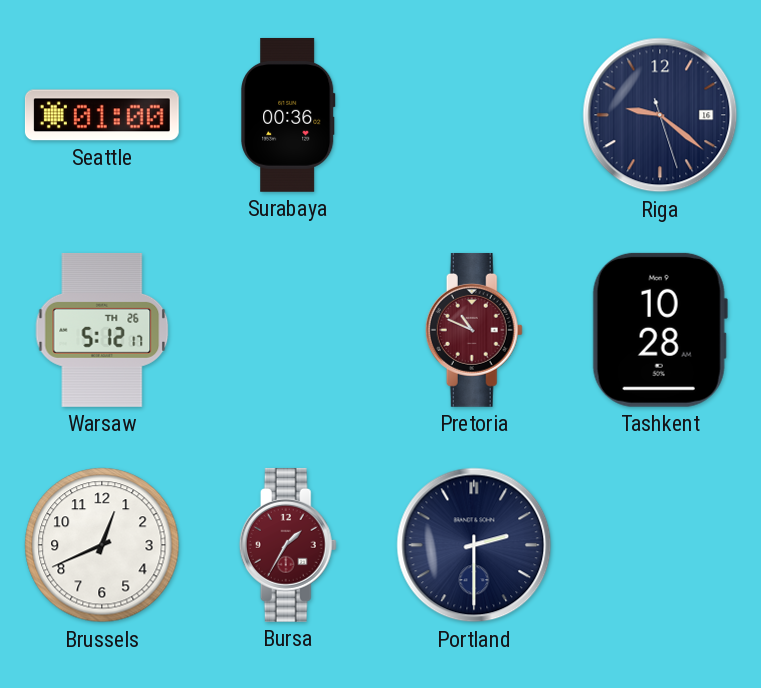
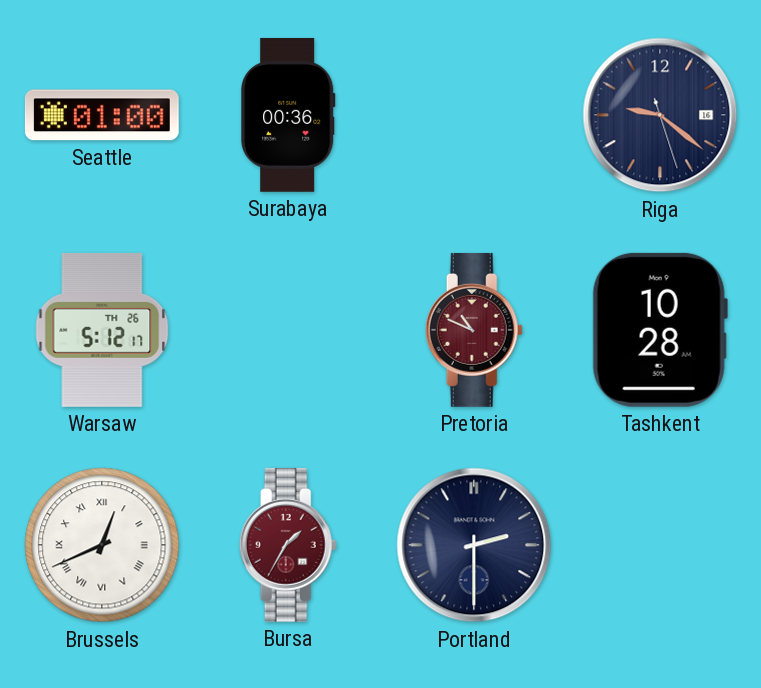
Brussels numerals: Arabic -> Roman (102, 545)
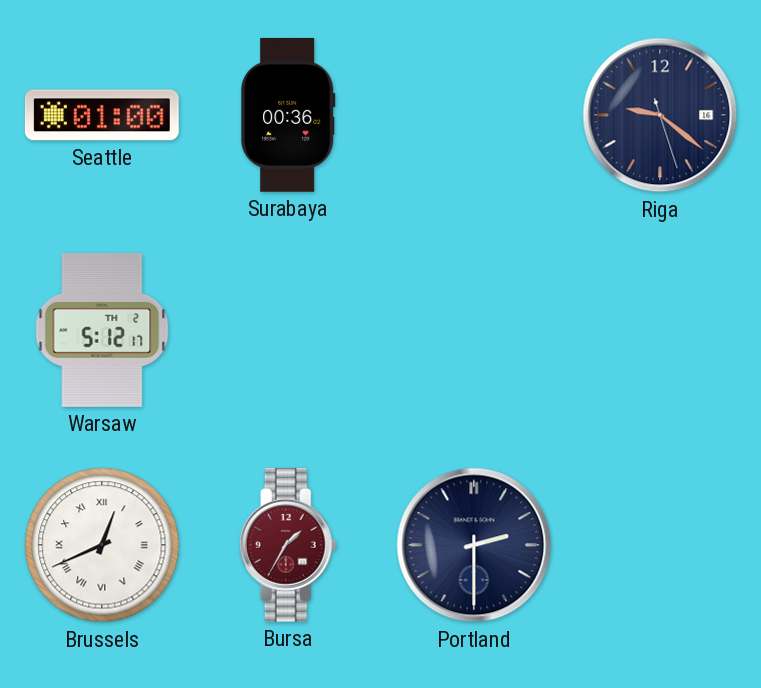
Warsaw date: TH 26 -> TH 2 (102, 330)
Pretoria: 10:49 -> none (474, 330)
Tashkent: 10:28 -> none (660, 330)
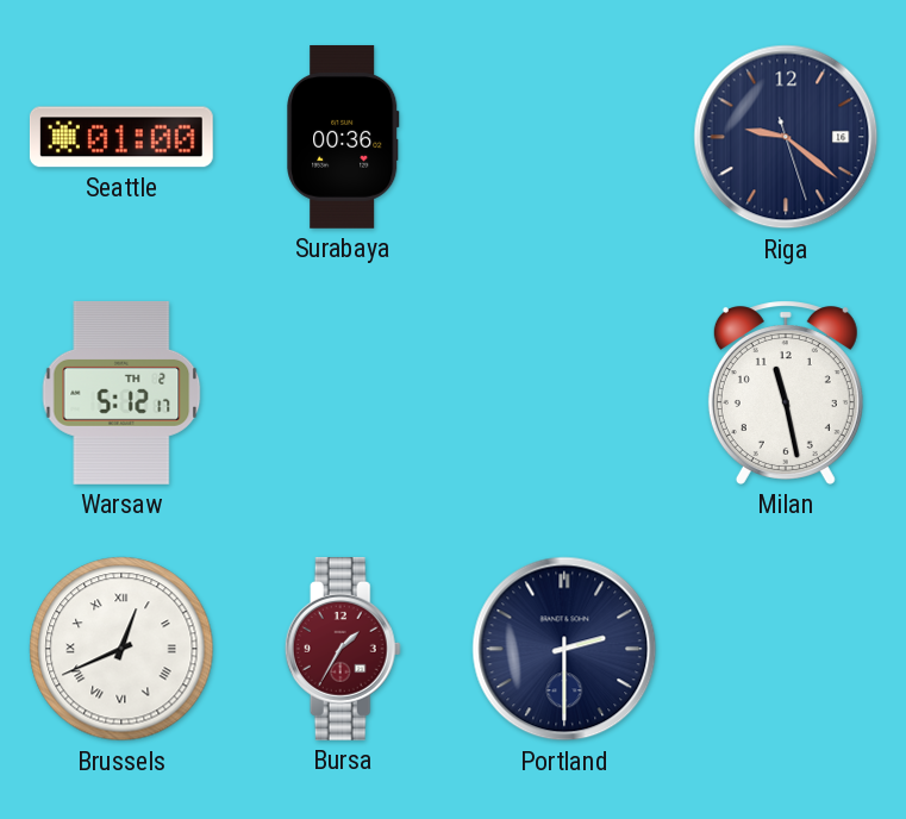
Milan: none -> 11:28 (786, 393)
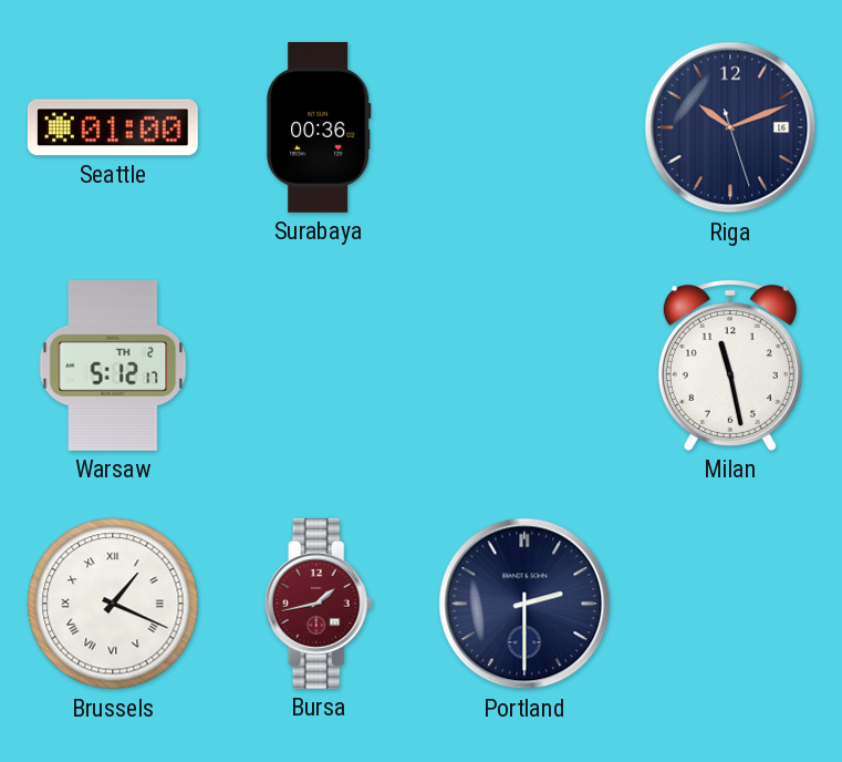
Riga: 9:21 -> 10:11 (730, 127)
Brussels: 12:41 -> 1:19 (113, 604)
Bursa: 1:35 -> 1:43 (319, 604)
